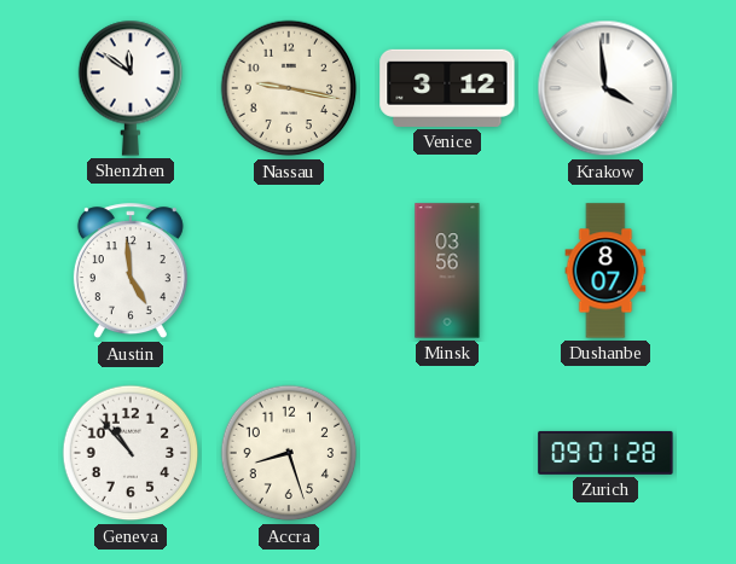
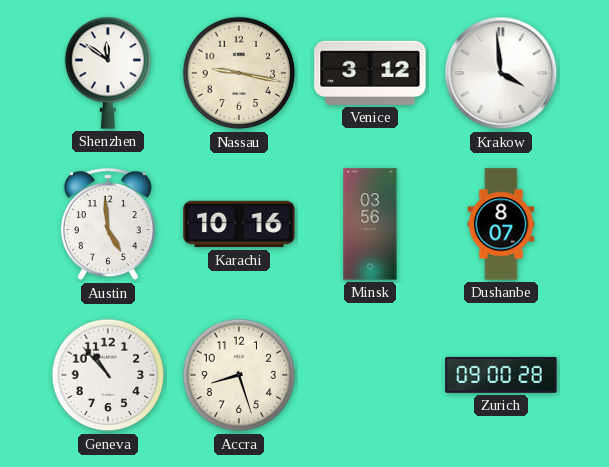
Karachi: none -> 10:16 (239, 224)
Zurich: 09:01 -> 09:00 (501, 375)
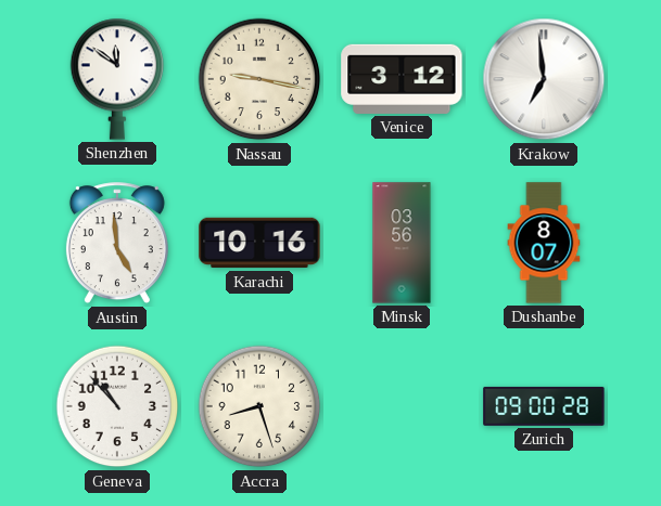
Krakow: 3:59 -> 6:59 (544, 79)
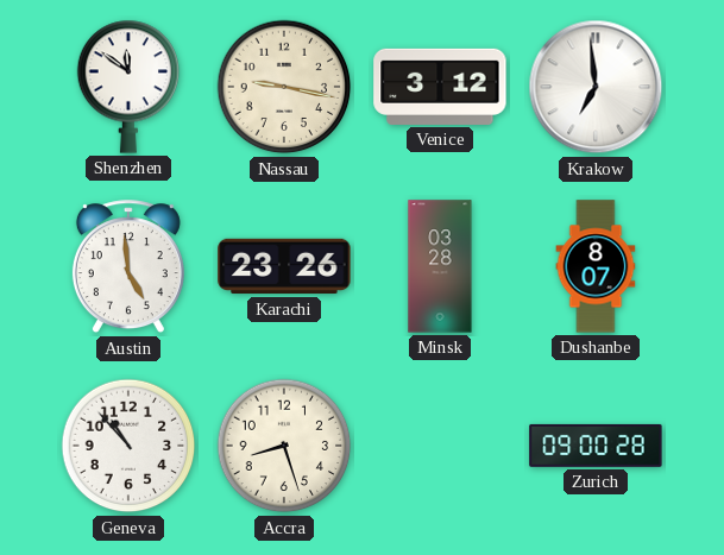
Karachi: 10:16 -> 23:26 (284, 266)
Minsk: 03:56 -> 03:28 (440, 266)
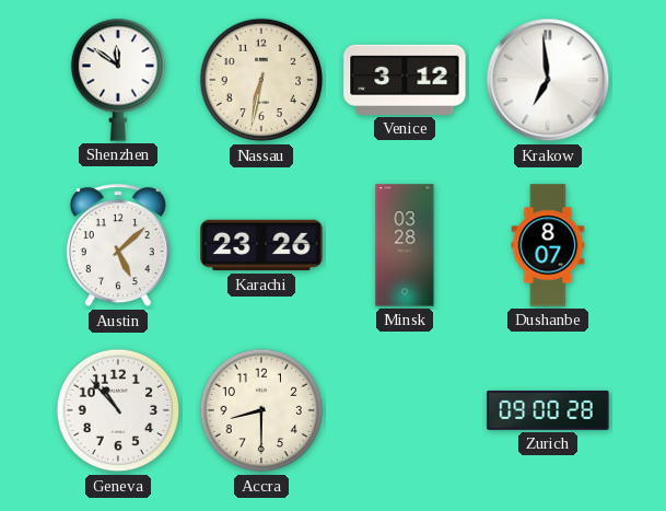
Nassau: 9:17 -> 6:32 (261, 80)
Austin: 4:59 -> 5:08 (118, 246)
Accra: 8:27 -> 8:30 (261, 410)
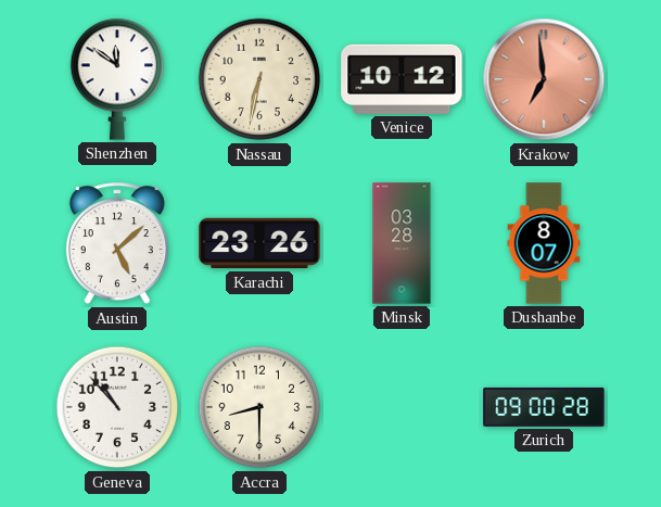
Venice: 3:12 -> 10:12 (402, 79)
Krakow dial: white -> salmon (544, 79)
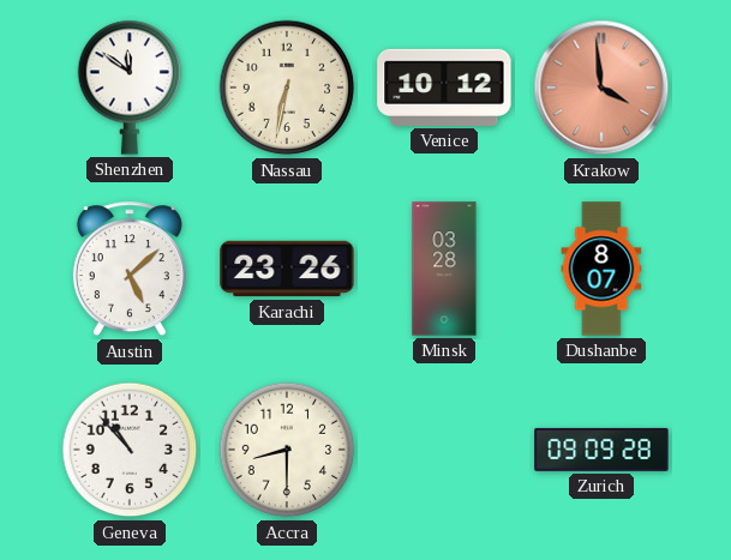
Krakow: 6:59 -> 3:59 (601, 88)
Zurich: 09:00 -> 09:09 (601, 450)
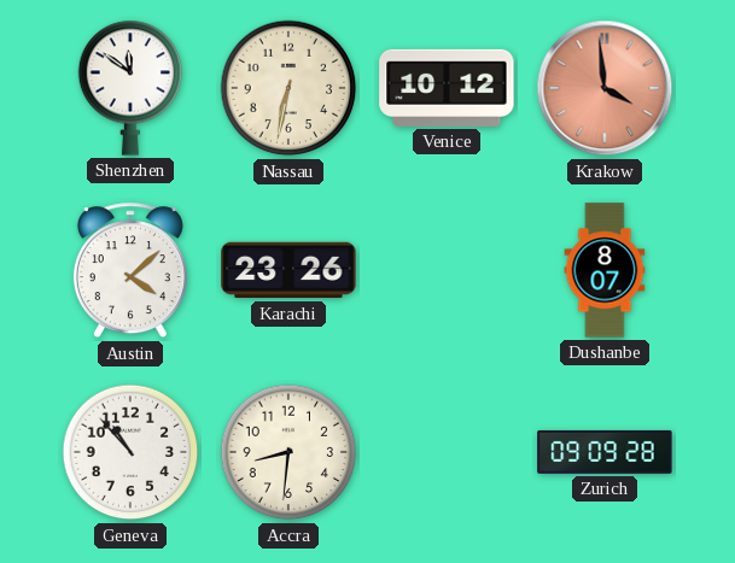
Austin: 5:08 -> 4:08 (130, 271)
Minsk: 03:28 -> none (444, 269)
Accra: 8:30 -> 8:31 (288, 452)
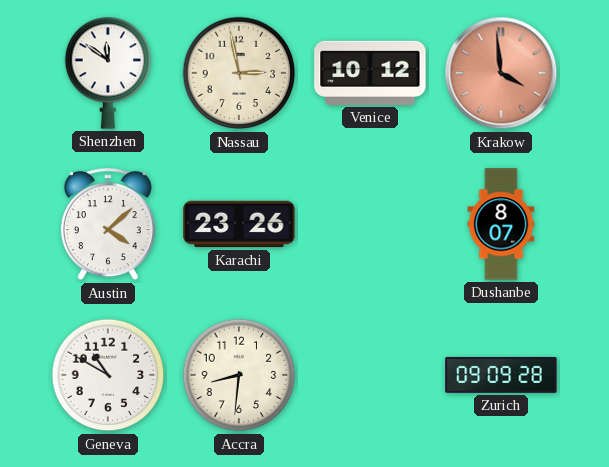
Nassau: 6:32 -> 2:58 (239, 73)
Geneva: 10:53 -> 10:50 (108, 375)
